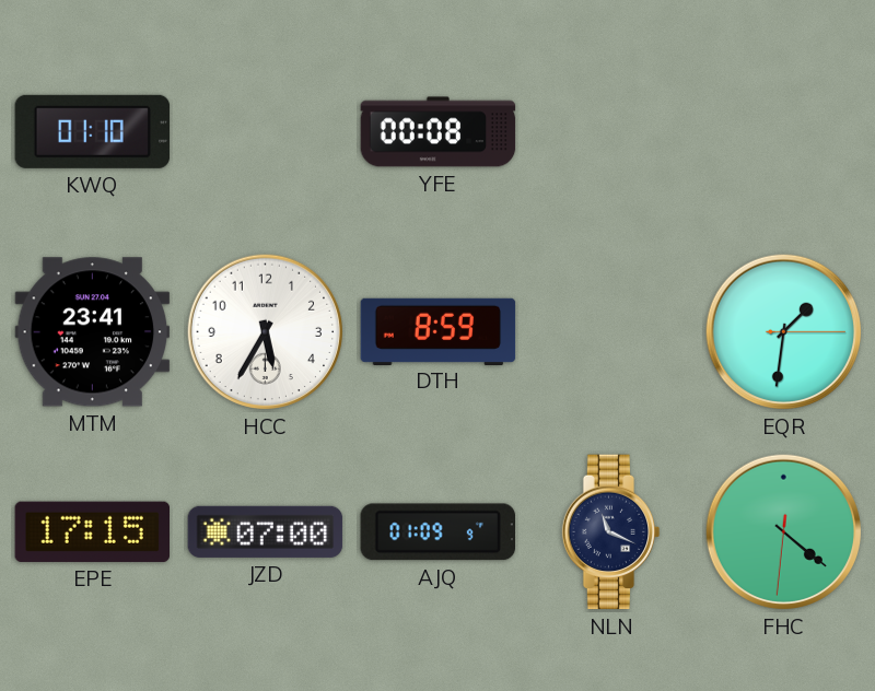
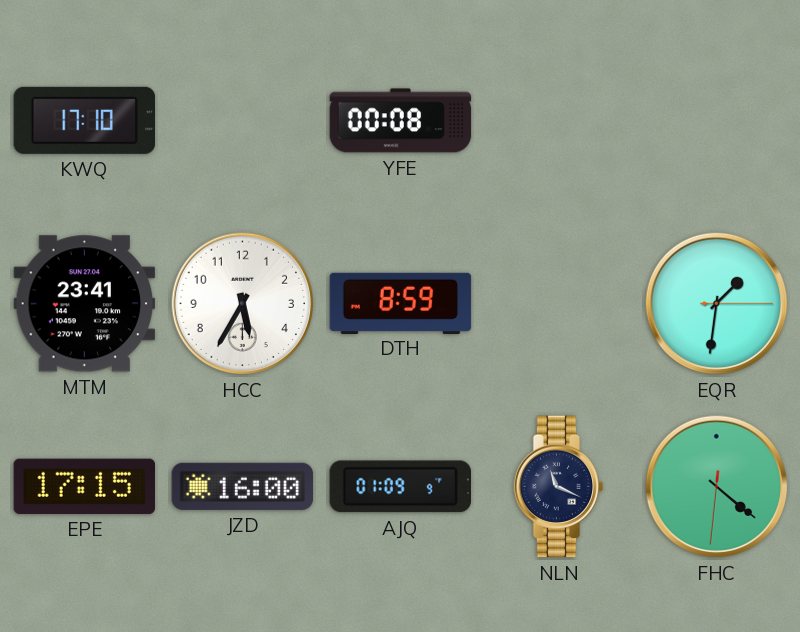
KWQ: 01:10 -> 17:10 (85, 120)
JZD: 07:00 -> 16:00 (243, 486)
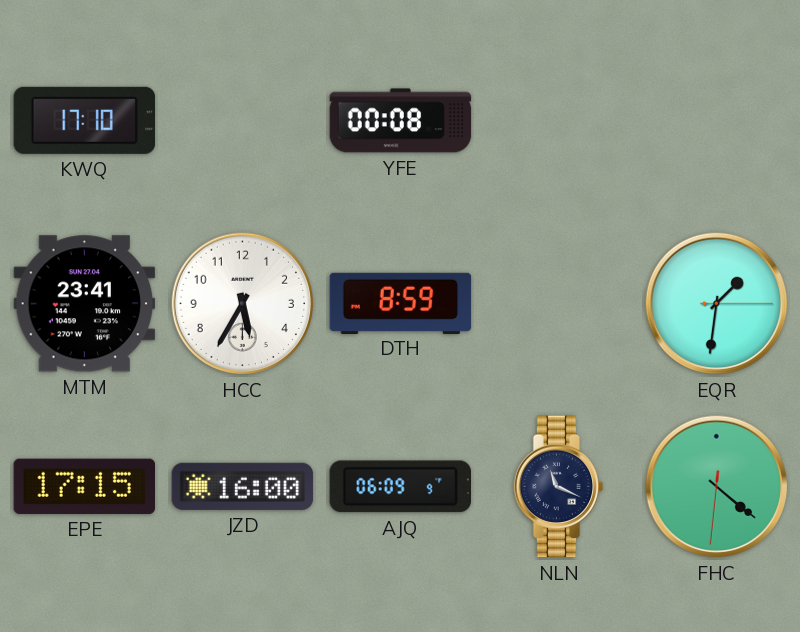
AJQ: 01:09 -> 06:09 (400, 487)
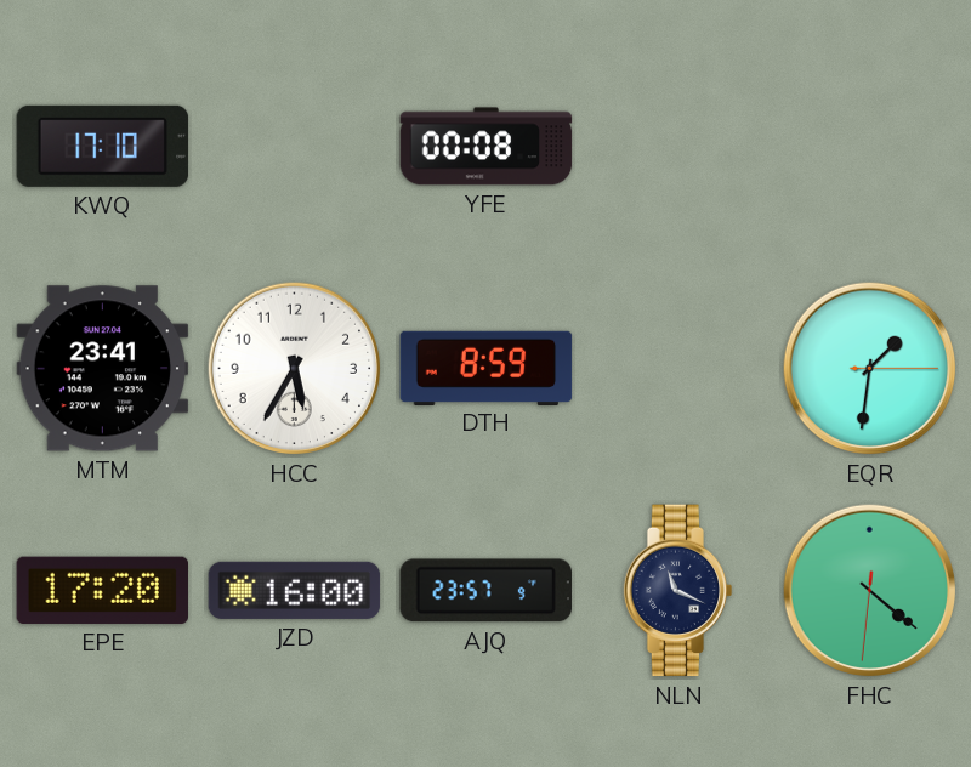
EPE: 17:15 -> 17:20 (102, 590)
AJQ: 06:09 -> 23:57 (486, 591)
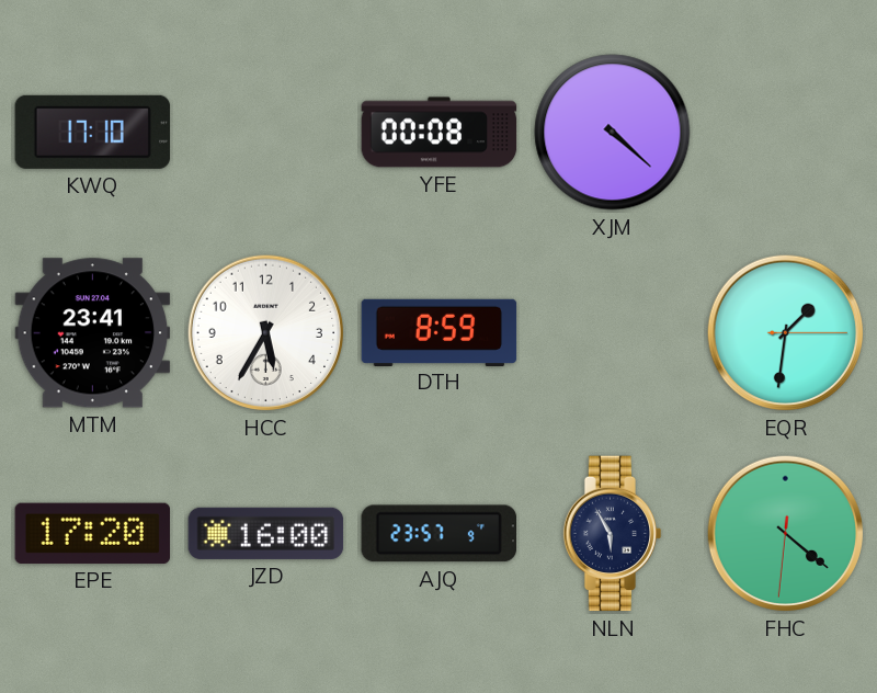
XJM: none -> 4:22 (613, 133)
NLN: 11:19 -> 5:55 (613, 534)
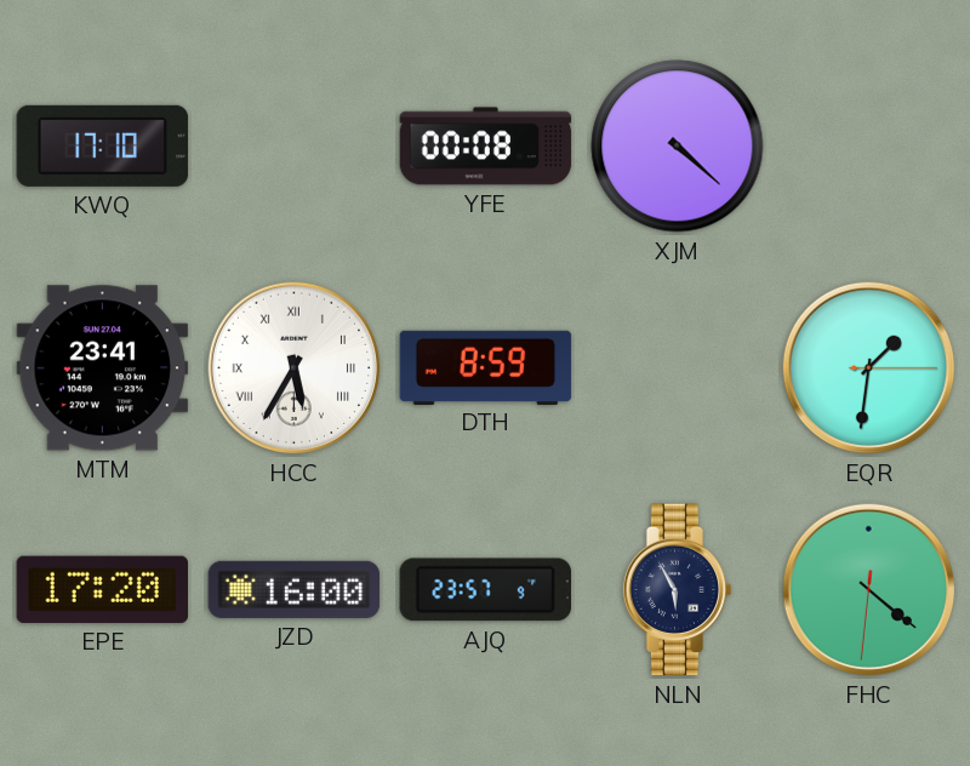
HCC numerals: Arabic -> Roman (295, 368)
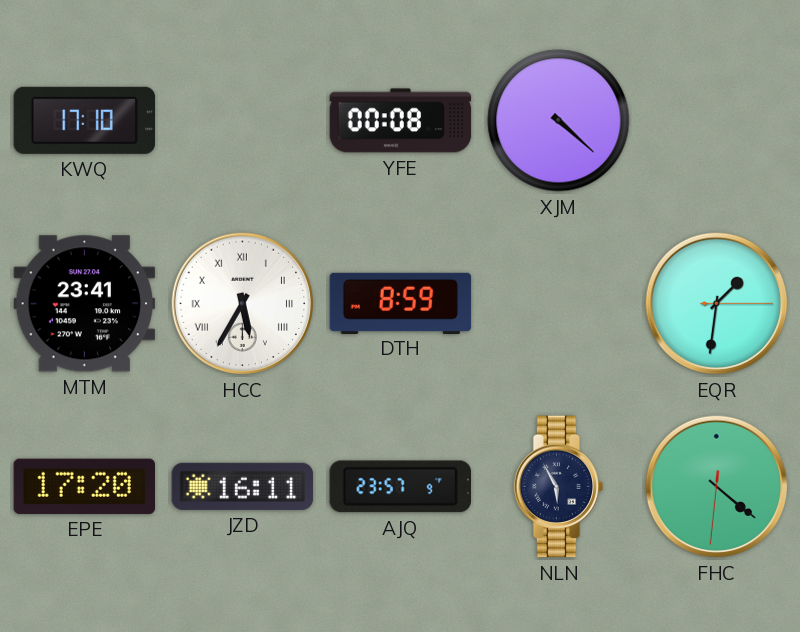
JZD: 16:00 -> 16:11 (243, 486)
